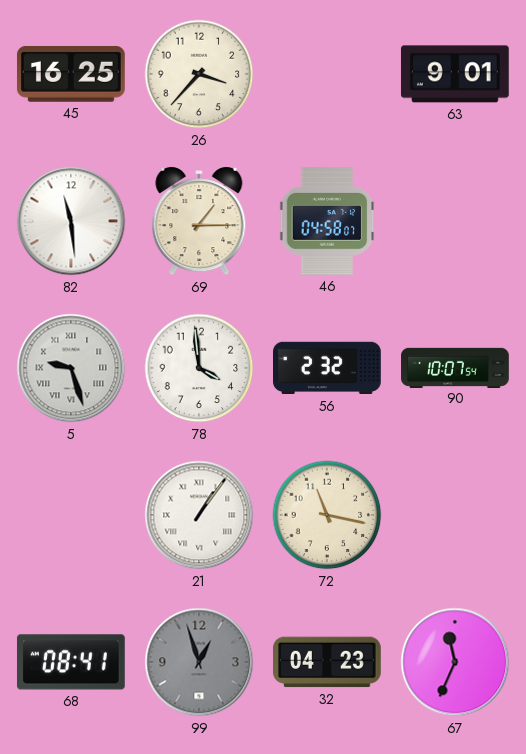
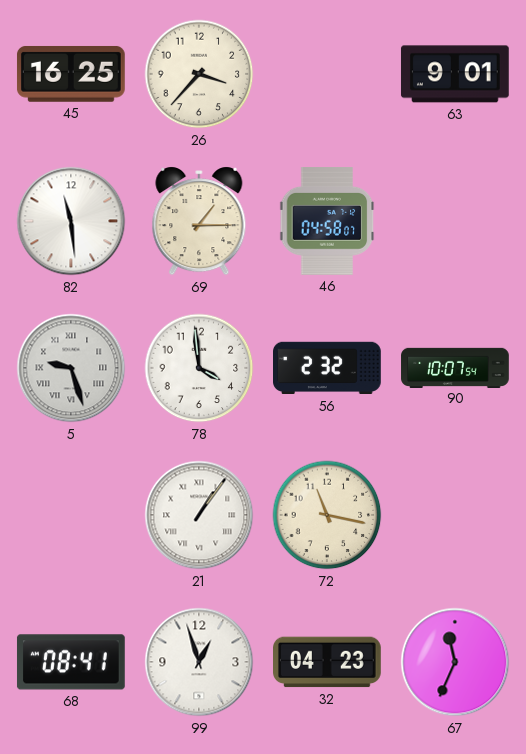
99 dial: grey -> white (199, 662)
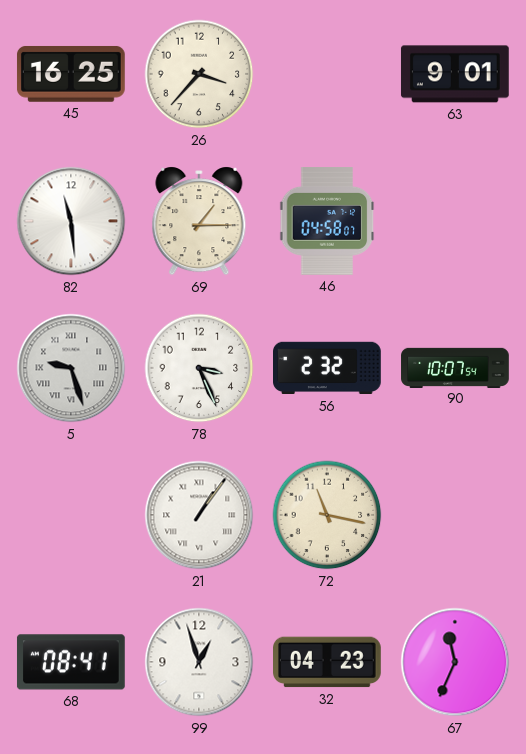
78: 3:59 -> 3:26 (199, 368)
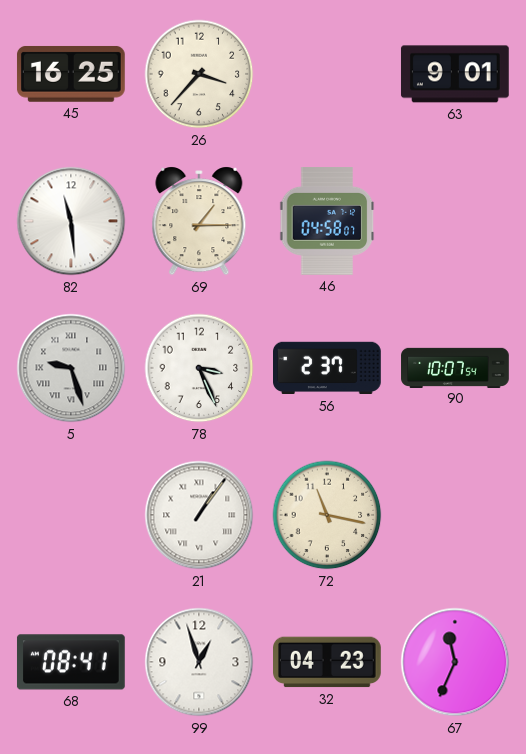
56: 2:32 -> 2:37 (328, 368)
